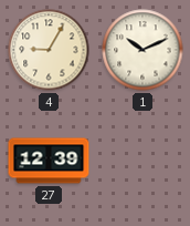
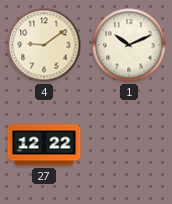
4: 9:05 -> 9:09 (44, 45)
27: 12:39 -> 12:22 (44, 145)
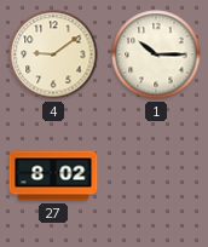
1: 10:11 -> 10:15 (156, 54)
27: 12:22 -> 8:02 (53, 176)
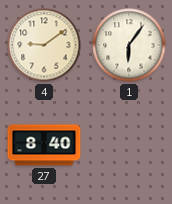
1: 10:15 -> 6:06 (129, 45)
27: 8:02 -> 8:40 (44, 145)
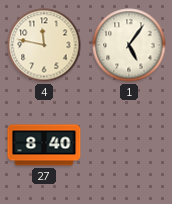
4: 9:09 -> 11:47 (44, 45)
1: 6:06 -> 5:06 (129, 45)
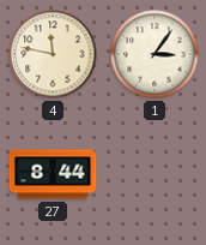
1: 5:06 -> 3:06 (154, 54)
27: 8:40 -> 8:44 (53, 174)
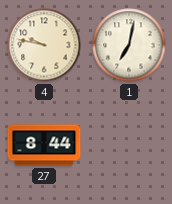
4: 11:47 -> 9:47 (44, 45)
1: 3:06 -> 7:02 (129, 45)
